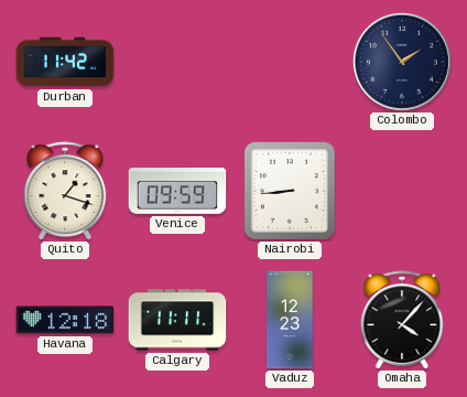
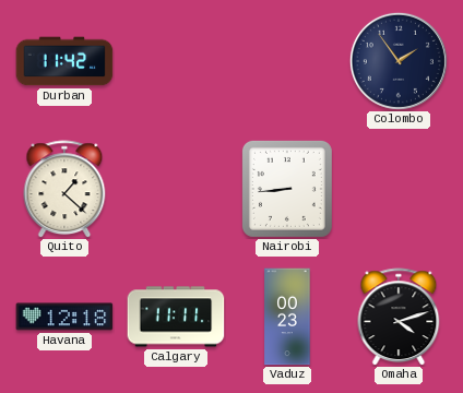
Quito: 1:18 -> 1:22 (64, 189)
Venice: 09:59 -> none (177, 192)
Vaduz: 12:23 -> 00:23 (287, 317)
Omaha: 4:07 -> 4:12 (399, 317)
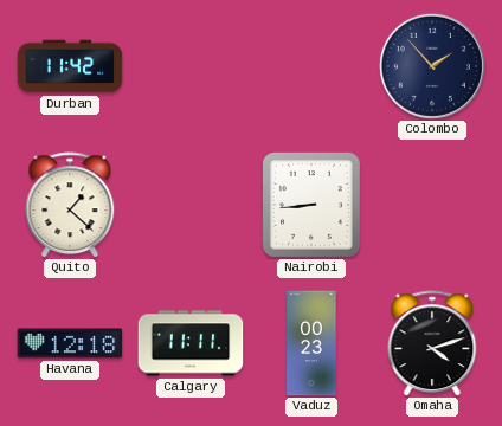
Colombo: 1:54 -> 1:53 (432, 66)
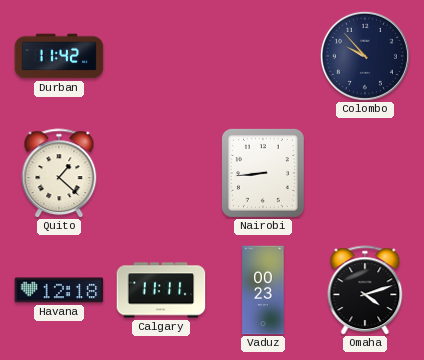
Colombo: 1:53 -> 9:53 (365, 56)
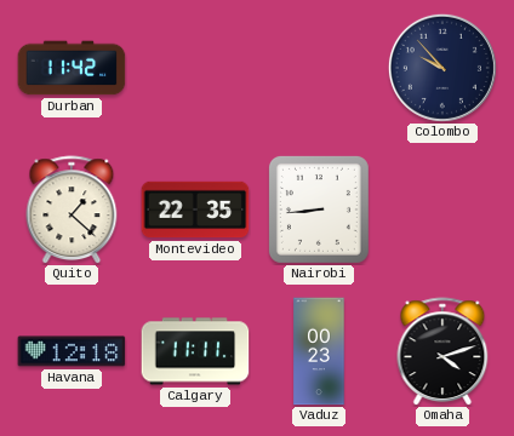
Montevideo: none -> 22:35 (195, 210)
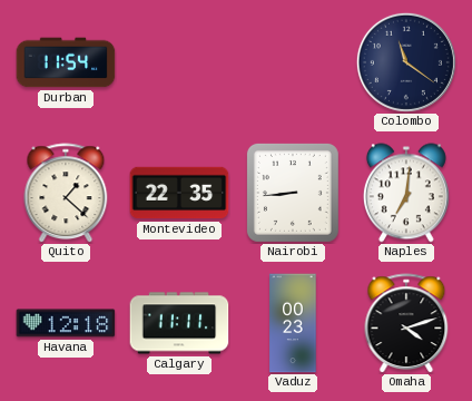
Durban: 11:42 -> 11:54 (66, 62)
Colombo: 9:53 -> 11:21 (406, 62)
Naples: none -> 7:01 (406, 193)
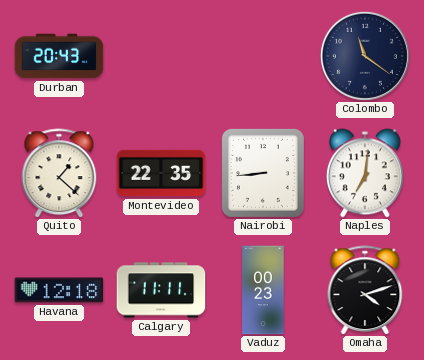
Durban: 11:54 -> 20:43 (59, 56)
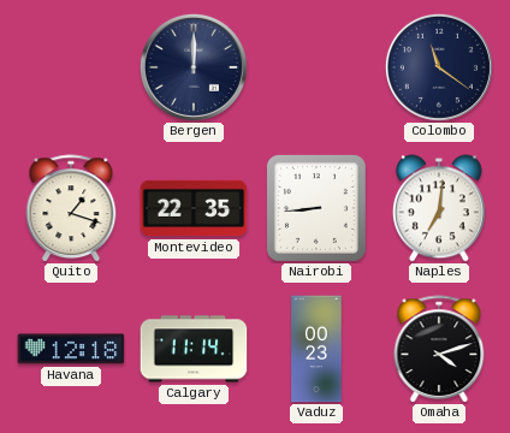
Durban: 20:43 -> none (59, 56)
Bergen: none -> 12:00 (194, 67)
Quito: 1:22 -> 1:18 (71, 208)
Calgary: 11:11 -> 11:14 (194, 349)
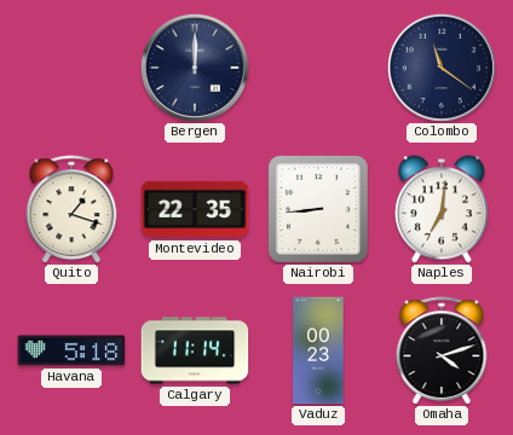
Havana: 12:18 -> 5:18 (71, 350)
